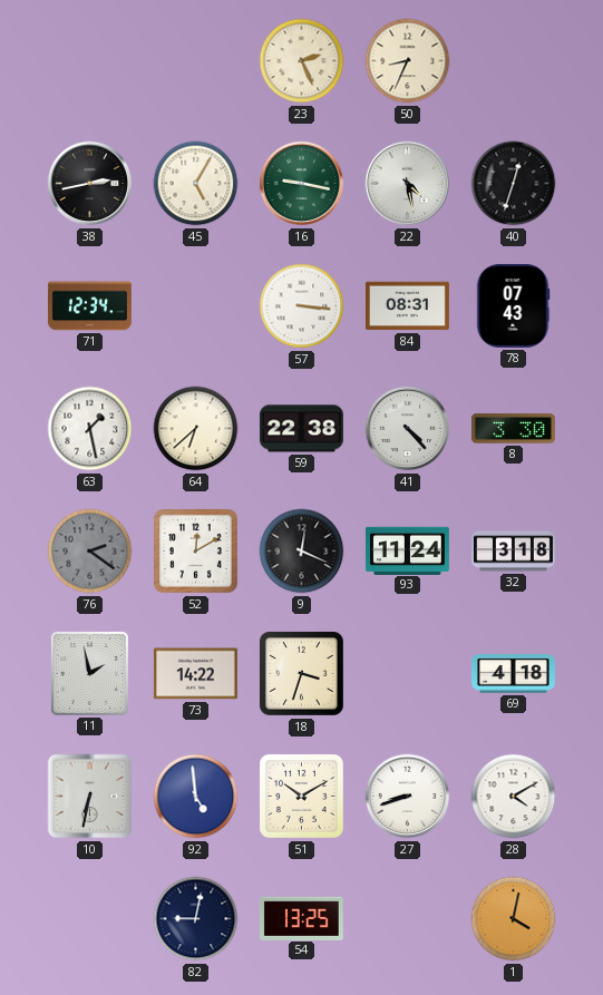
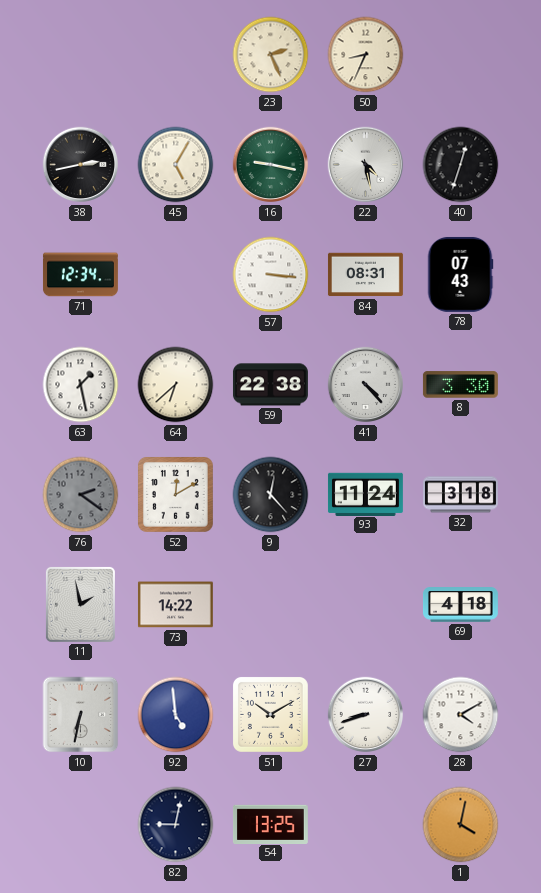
9: 12:19 -> 12:23 (271, 495)
18: 3:33 -> none (301, 673)
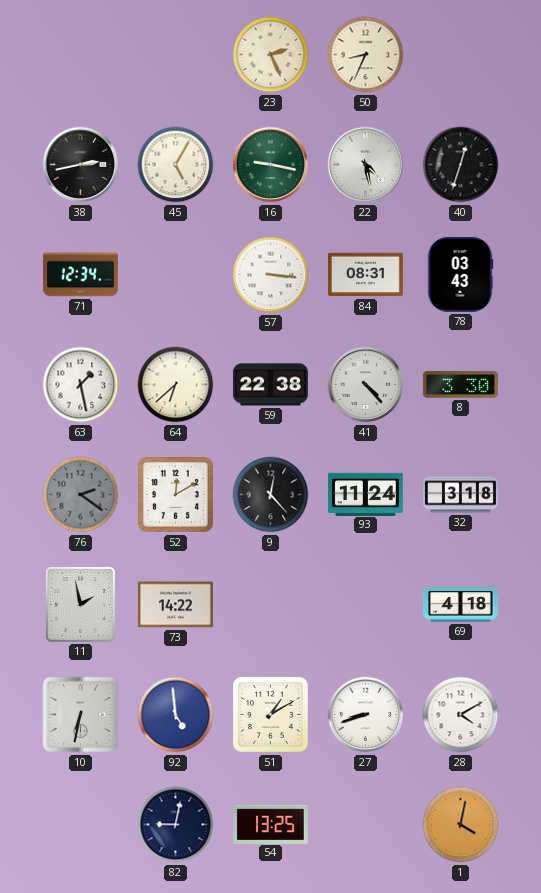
78: 07:43 -> 03:43 (460, 274)
51: 10:10 -> 1:10 (270, 714)
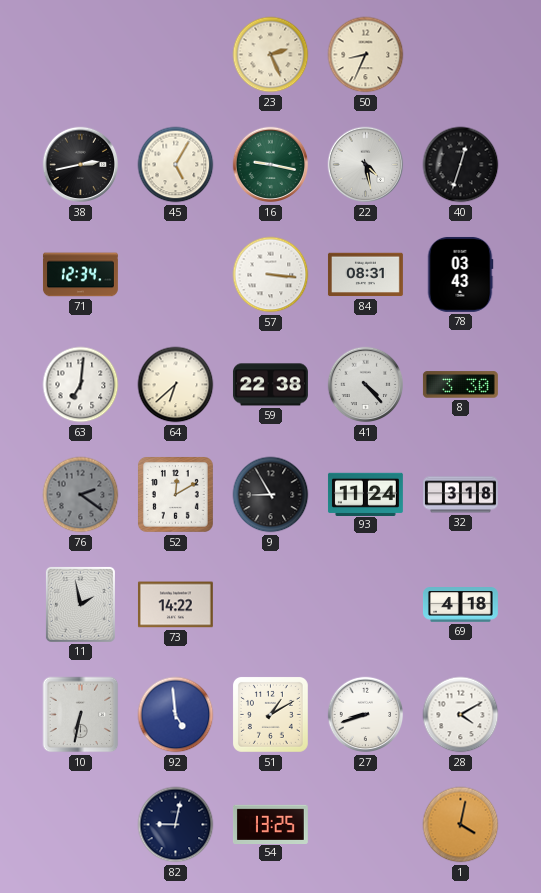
63: 1:28 -> 7:01 (81, 385)
9: 12:23 -> 8:55 (271, 495)
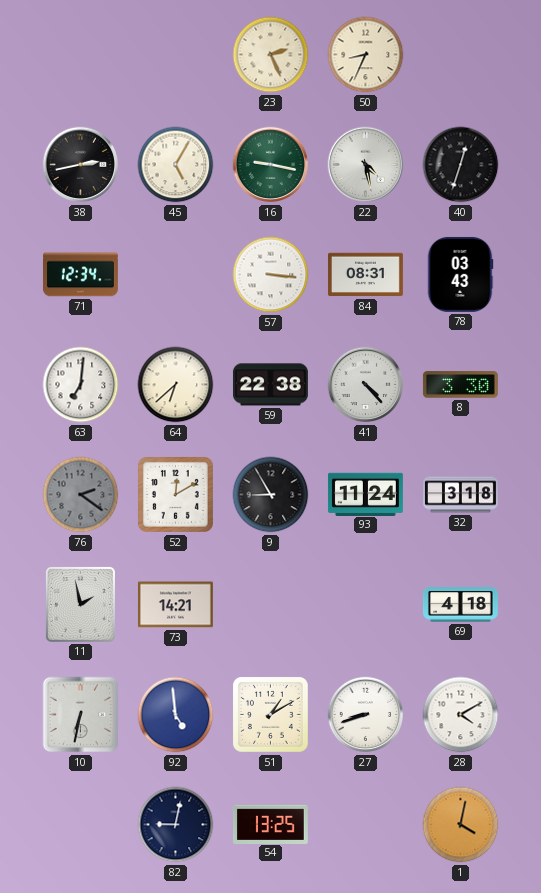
73: 14:22 -> 14:21 (175, 605)
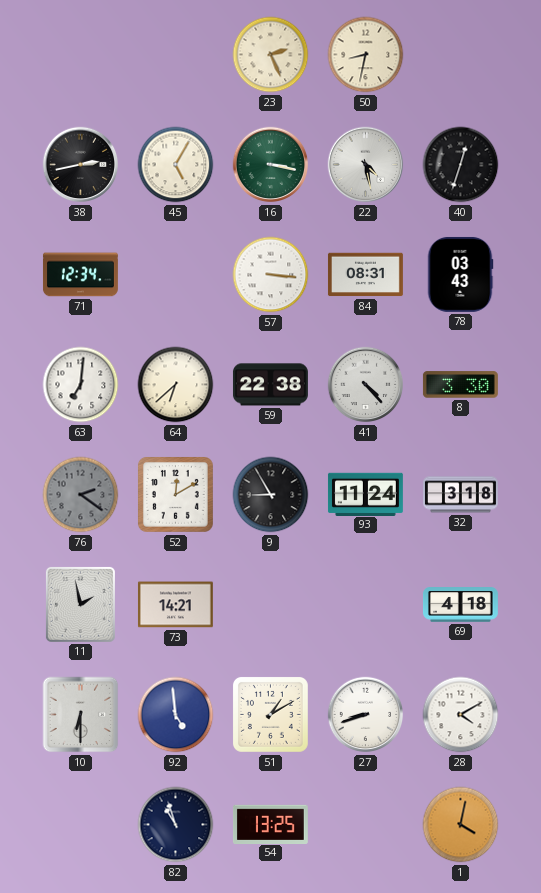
50: 8:34 -> 8:32 (366, 55)
16: 9:17 -> 3:17 (271, 165)
10: 6:32 -> 6:30 (81, 715)
82: 9:02 -> 10:57 (176, 825)
